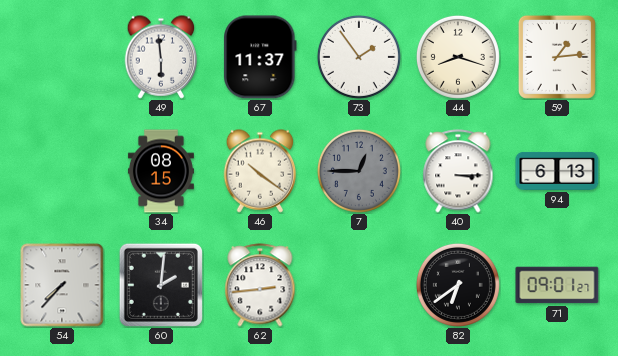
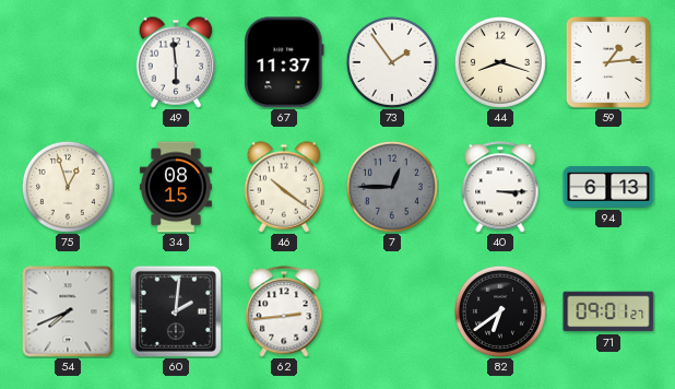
75: none -> 12:57 (68, 187)
54: 7:37 -> 7:41 (68, 311)
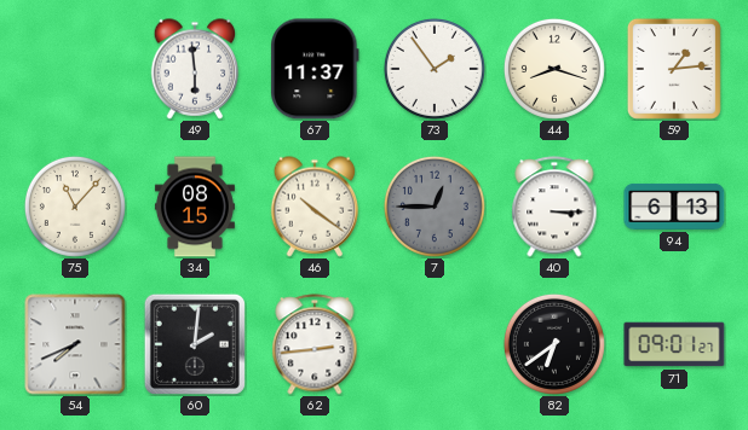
75: 12:57 -> 11:07 (75, 207)
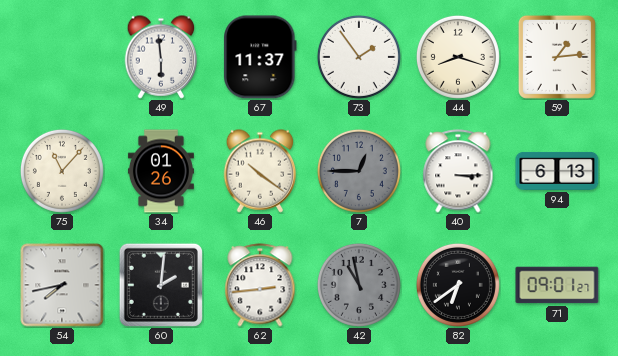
34: 08:15 -> 01:26 (161, 171)
54: 7:41 -> 7:43 (62, 285)
42: none -> 10:58 (359, 285)
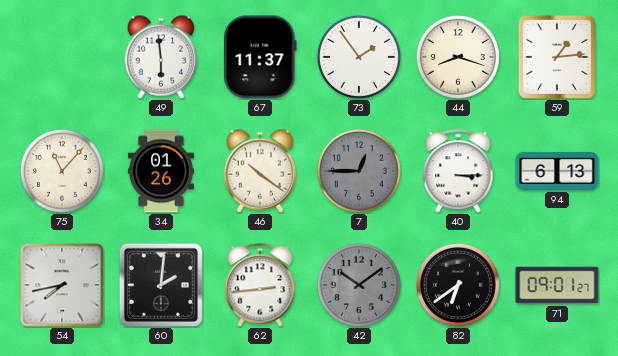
42: 10:58 -> 10:09 (359, 285)
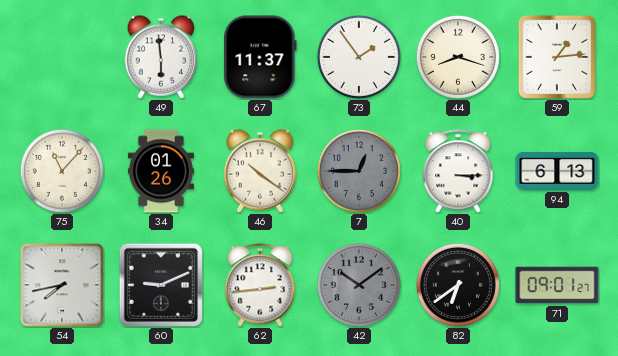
60: 2:01 -> 9:11 (161, 285)
